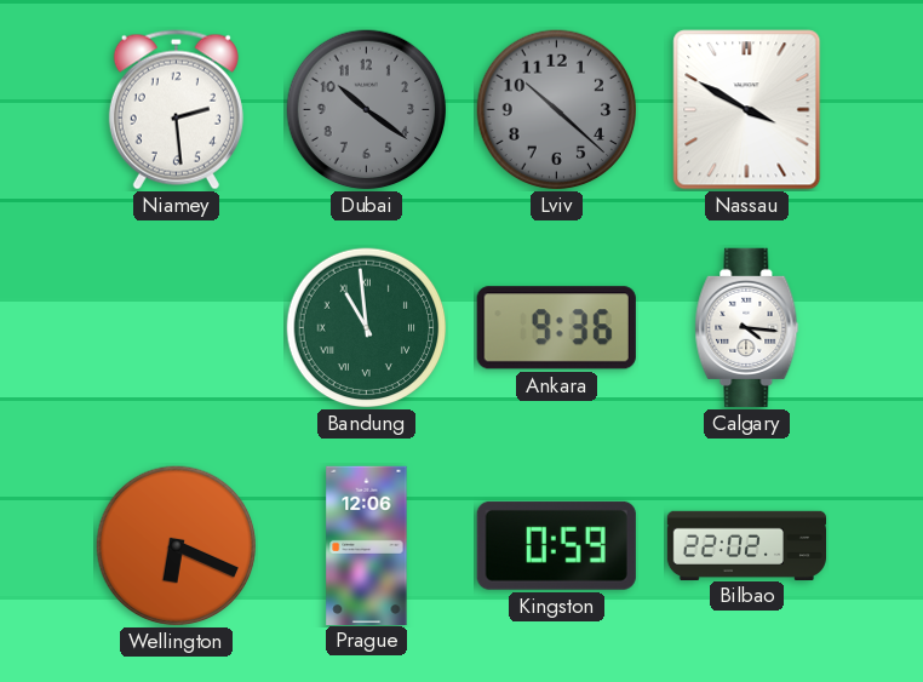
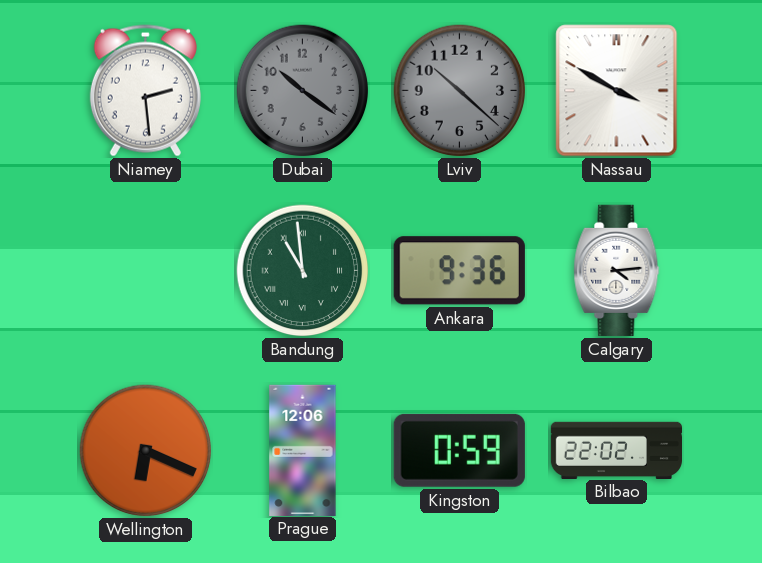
Calgary: 4:16 -> 4:14 (617, 270)
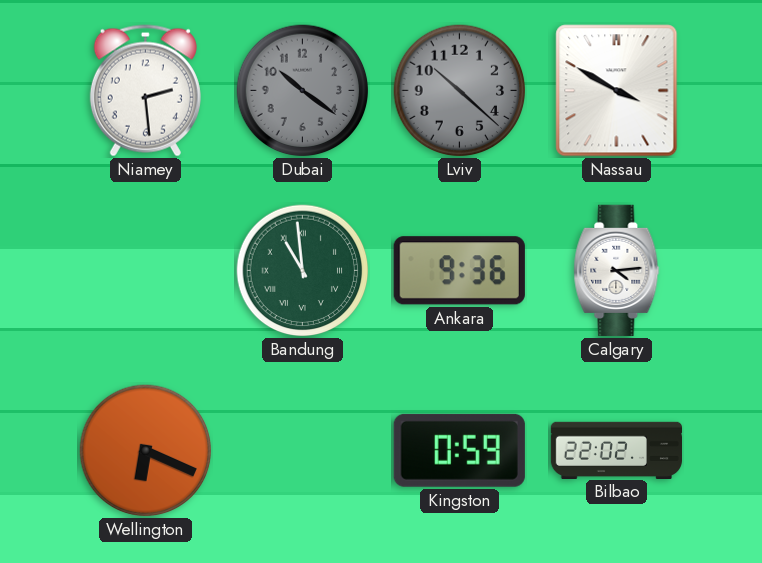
Prague: 12:06 -> none (303, 450)
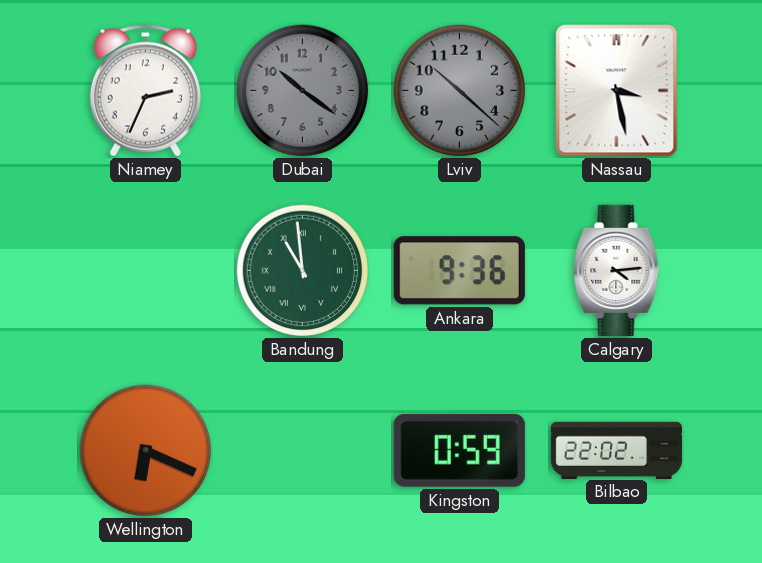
Niamey: 2:29 -> 2:34 (145, 91)
Nassau: 3:50 -> 3:28 (617, 91)
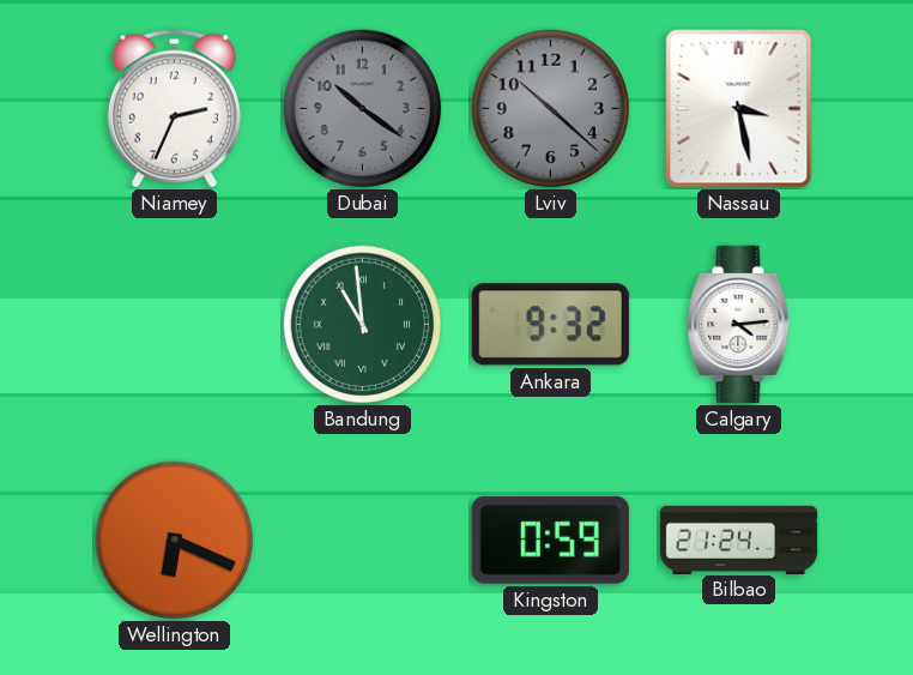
Ankara: 9:36 -> 9:32 (550, 325)
Bilbao: 22:02 -> 21:24 (739, 540)
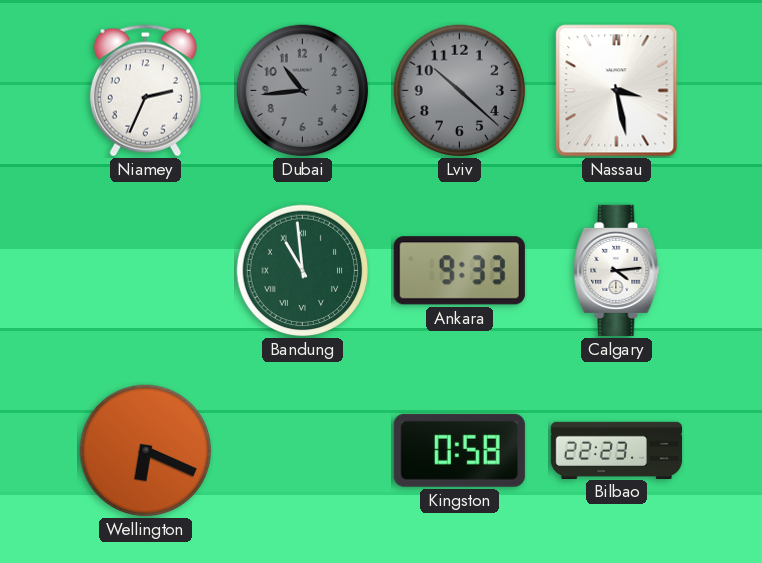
Dubai: 10:21 -> 10:44 (303, 91)
Ankara: 9:32 -> 9:33 (459, 271)
Kingston: 0:59 -> 0:58 (459, 450)
Bilbao: 21:24 -> 22:23 (617, 450)
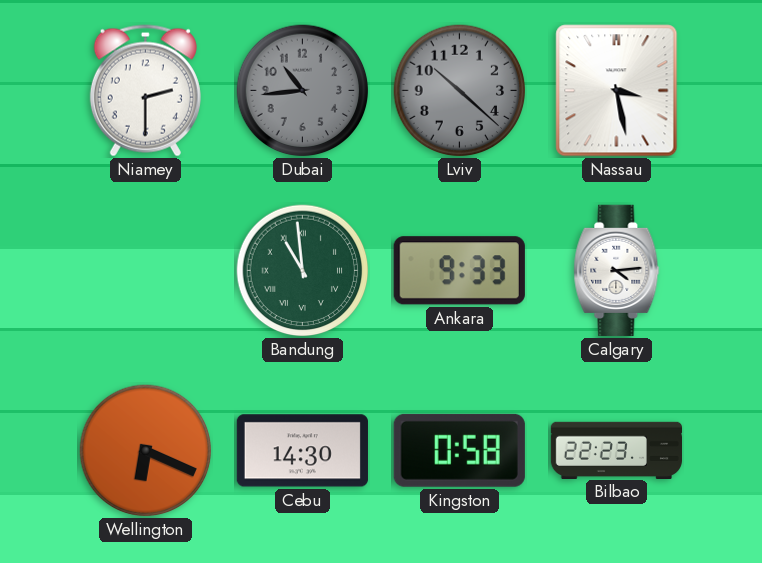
Niamey: 2:34 -> 2:30 (145, 91)
Cebu: none -> 14:30 (302, 451)
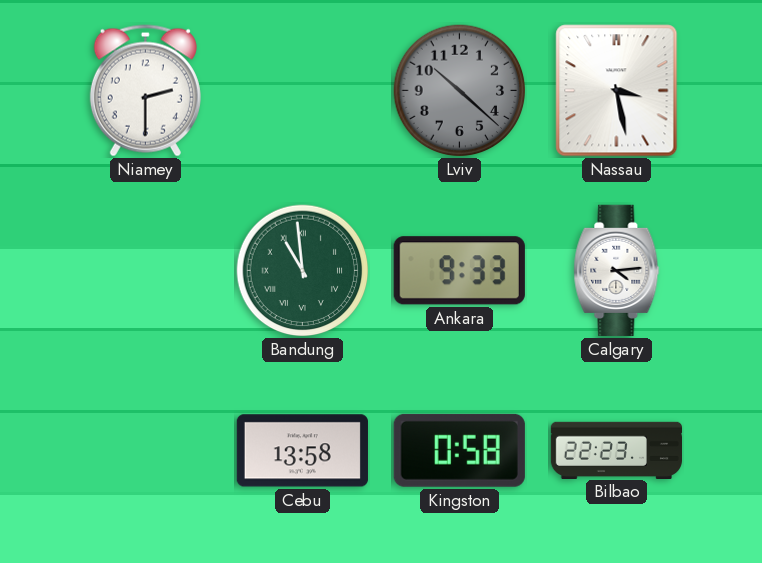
Dubai: 10:44 -> none (303, 91)
Wellington: 6:19 -> none (146, 451)
Cebu: 14:30 -> 13:58 (302, 451)
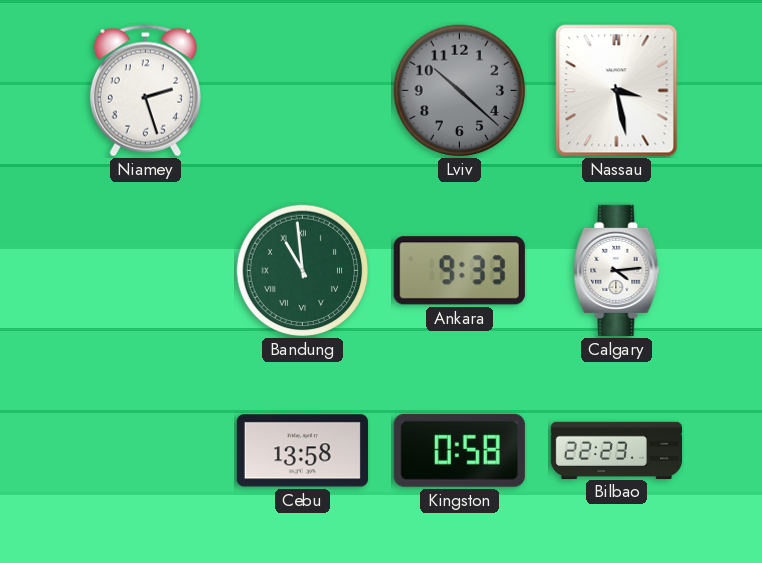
Niamey: 2:30 -> 2:27 (145, 91)
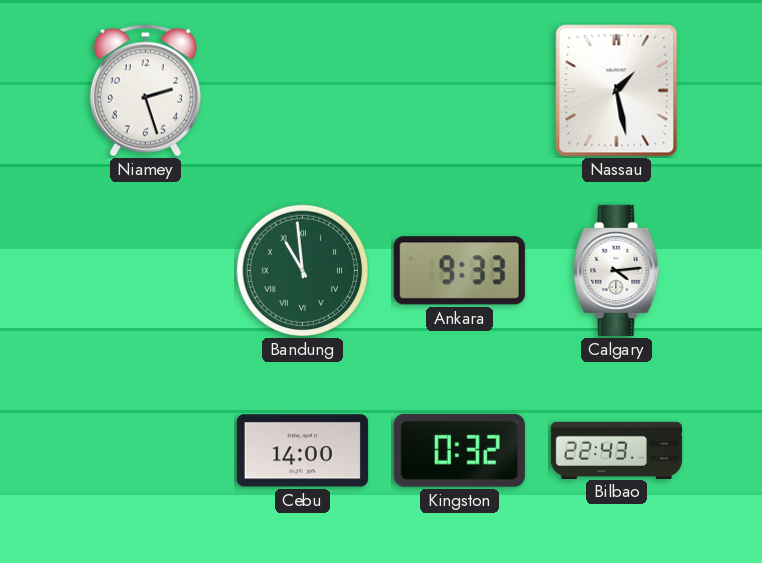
Lviv: 10:22 -> none (460, 91)
Nassau: 3:28 -> 1:28 (617, 91)
Cebu: 13:58 -> 14:00 (302, 451)
Kingston: 0:58 -> 0:32 (459, 450)
Bilbao: 22:23 -> 22:43 (617, 450)
